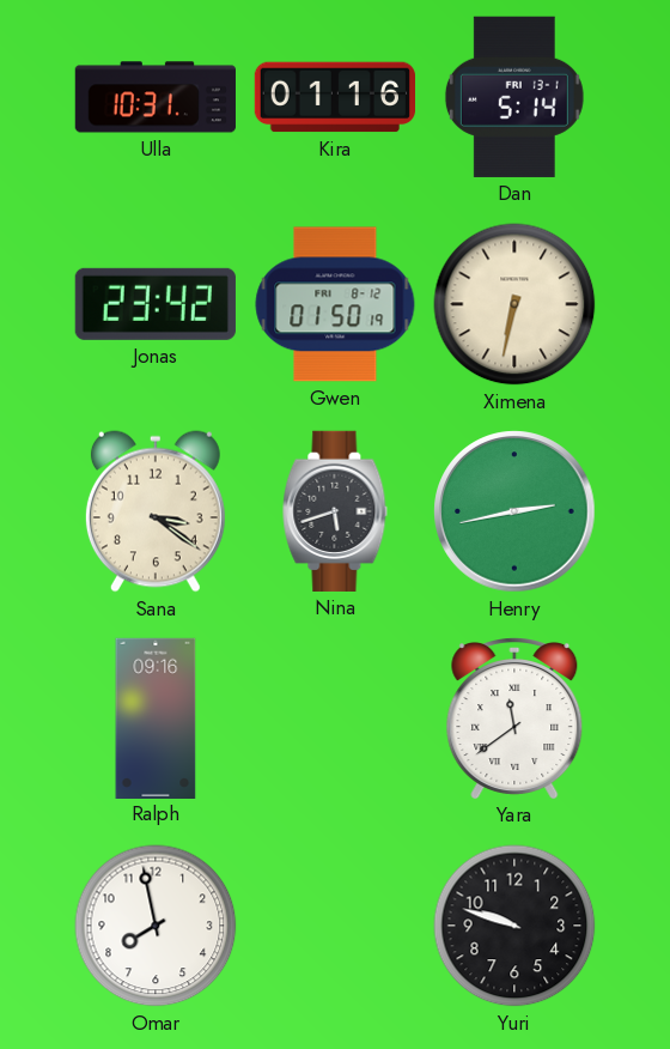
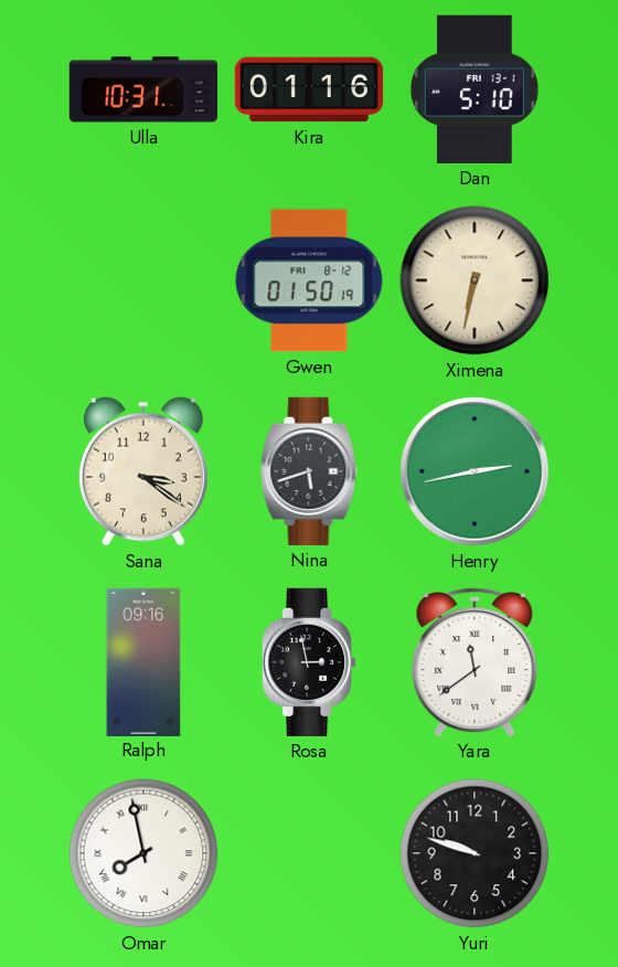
Dan: 5:14 -> 5:10 (475, 89)
Jonas: 23:42 -> none (156, 304)
Rosa: none -> 2:58 (309, 662)
Omar numerals: Arabic -> Roman (143, 853)
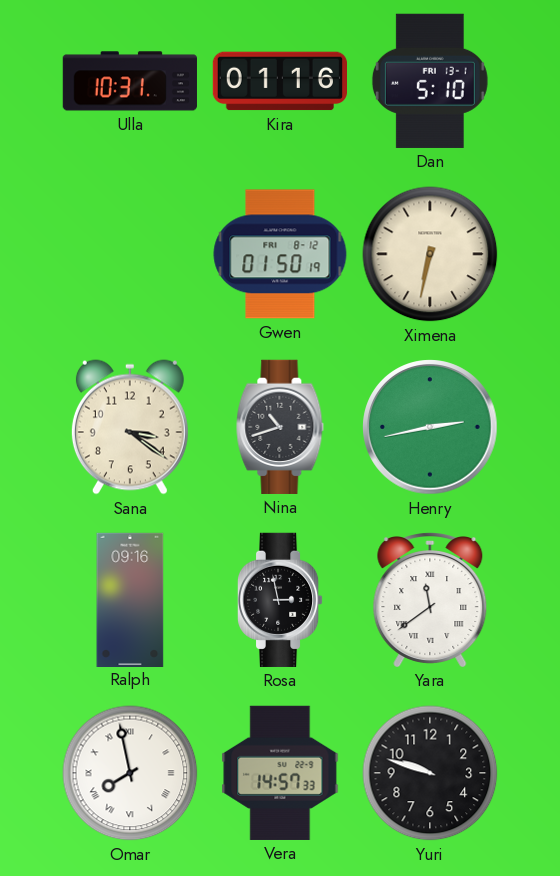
Nina: 5:42 -> 10:42 (280, 427)
Vera: none -> 14:57 (280, 773)
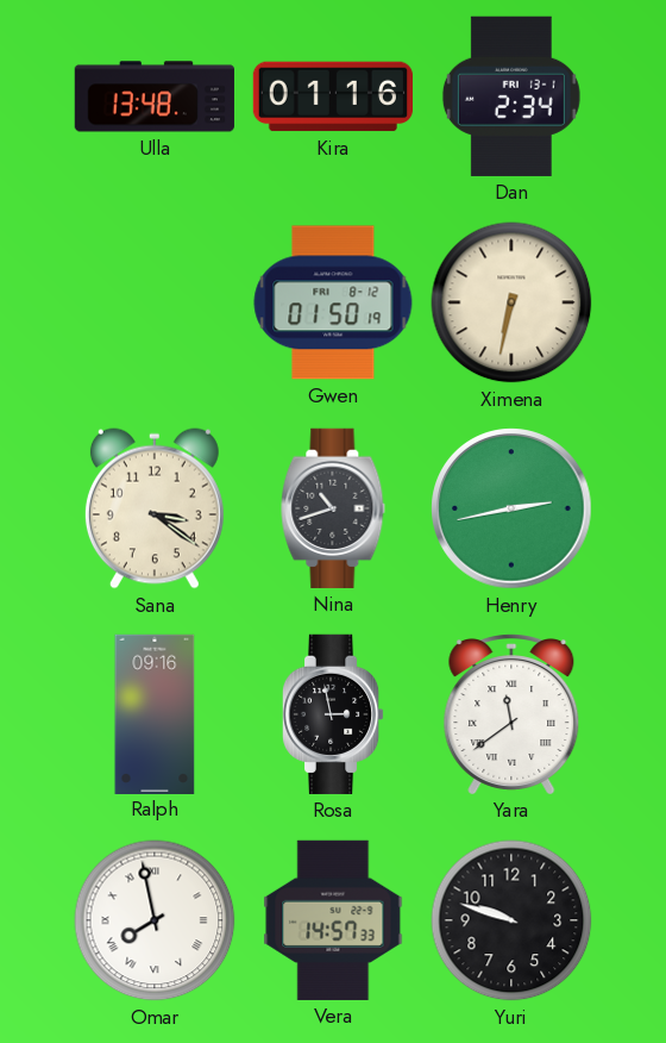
Ulla: 10:31 -> 13:48 (153, 96)
Dan: 5:10 -> 2:34 (511, 96)
